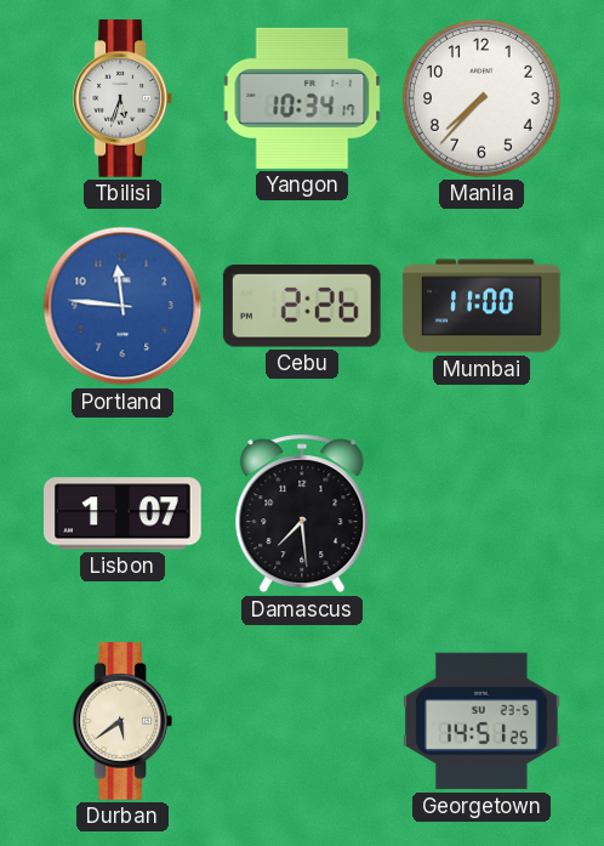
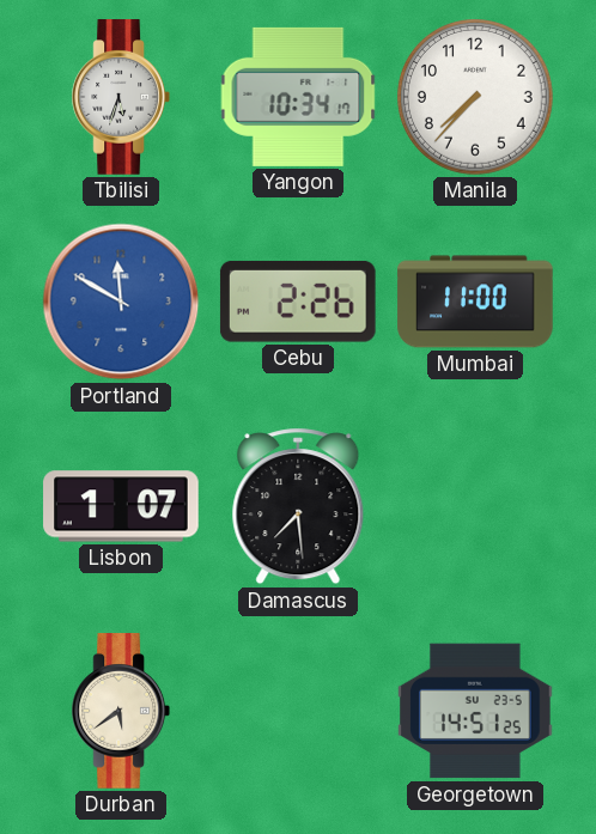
Portland: 11:46 -> 11:50 (121, 302)
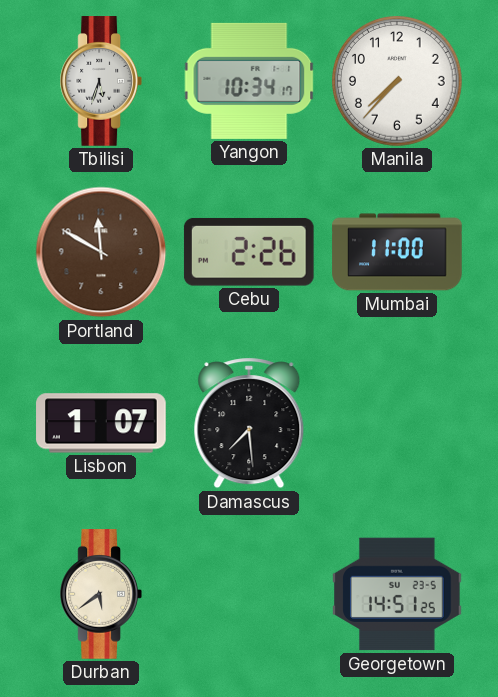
Portland dial: blue -> brown (101, 252)
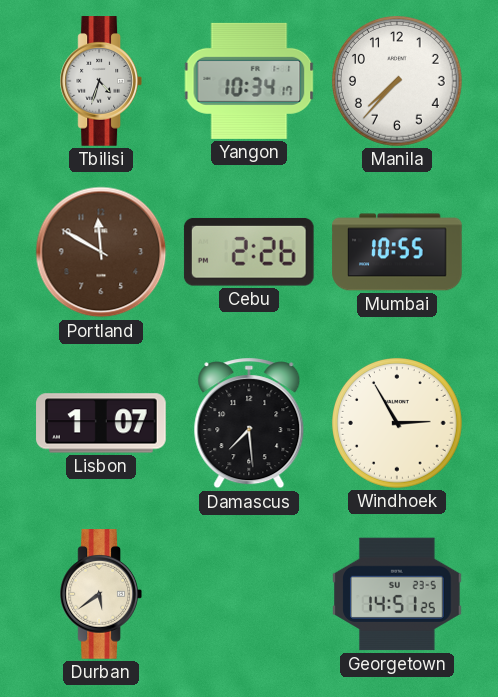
Tbilisi: 5:33 -> 4:33 (100, 81)
Mumbai: 11:00 -> 10:55 (397, 252)
Windhoek: none -> 2:55 (398, 424)
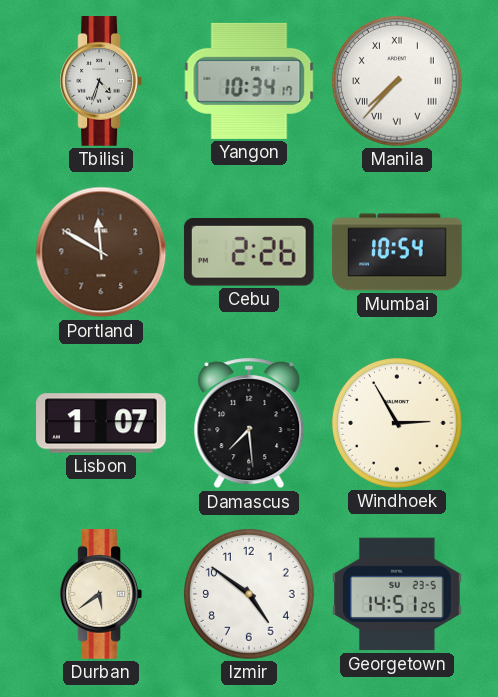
Manila numerals: Arabic -> Roman (398, 82)
Mumbai: 10:55 -> 10:54 (397, 252)
Izmir: none -> 4:51 (250, 595)
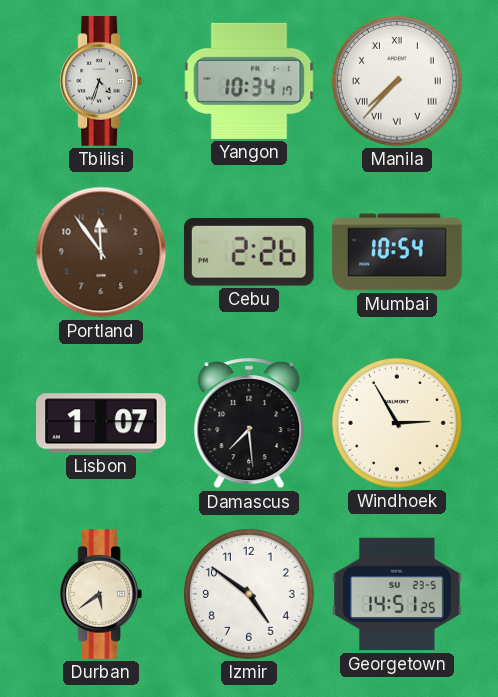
Portland: 11:50 -> 11:54 (101, 252)
